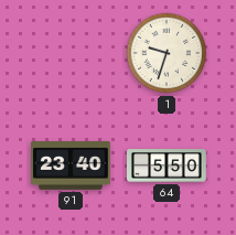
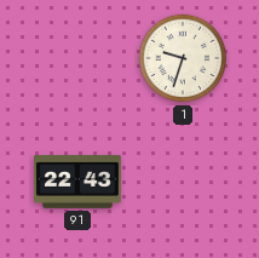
91: 23:40 -> 22:43 (79, 183)
64: 5:50 -> none (168, 167)
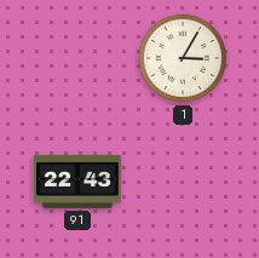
1: 9:33 -> 3:05 (183, 58)
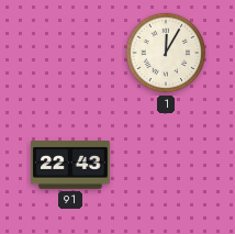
1: 3:05 -> 12:05 (166, 53)
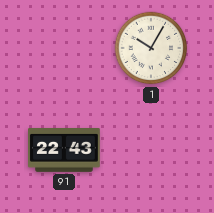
1: 12:05 -> 10:05 (151, 48)
